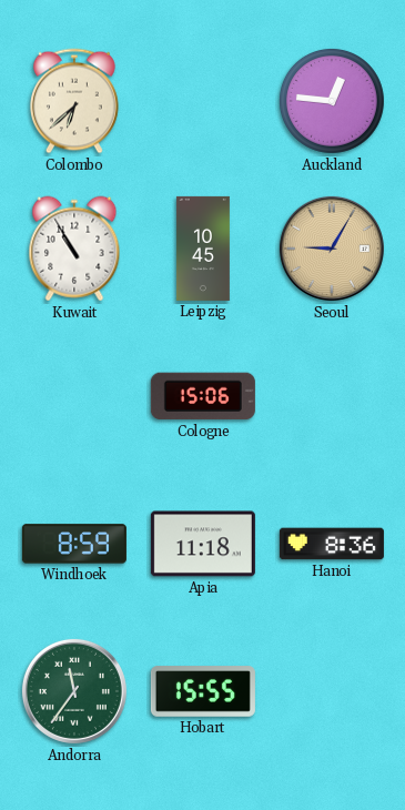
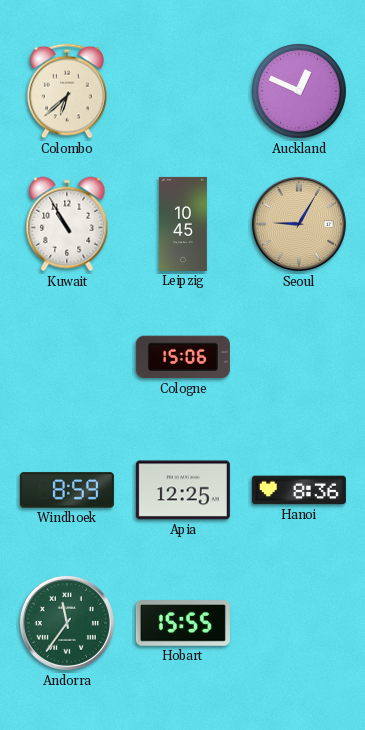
Auckland: 12:46 -> 12:49 (299, 91)
Apia: 11:18 -> 12:25 (183, 490)
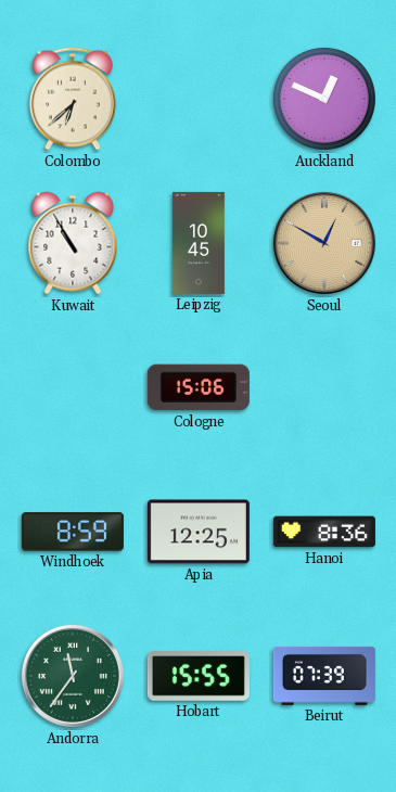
Seoul: 9:05 -> 12:50 (324, 243)
Beirut: none -> 07:39 (324, 676)
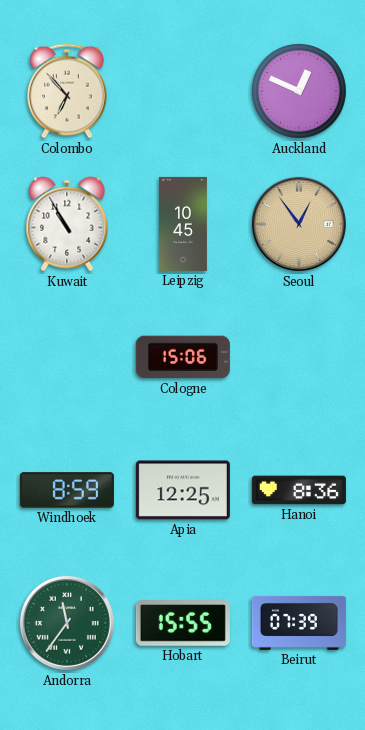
Colombo: 6:38 -> 6:53 (67, 91)
Seoul: 12:50 -> 12:54 (299, 224)
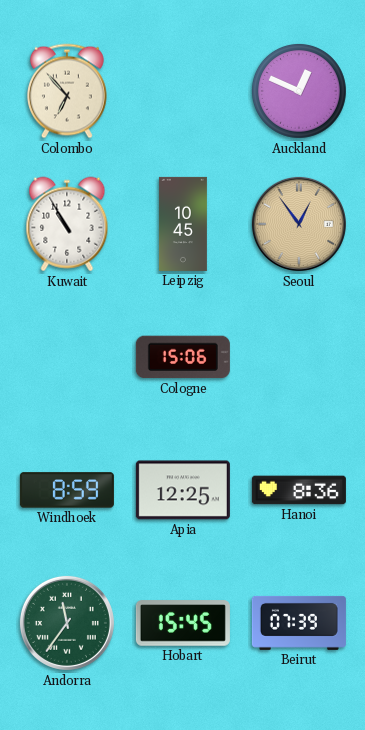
Hobart: 15:55 -> 15:45 (183, 623)
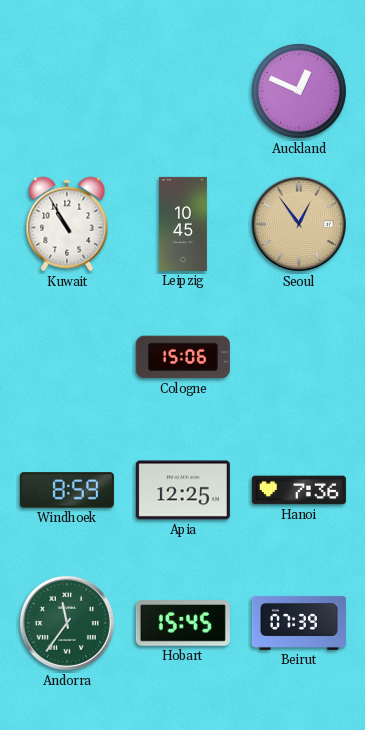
Colombo: 6:53 -> none (67, 91)
Hanoi: 8:36 -> 7:36 (299, 490)
